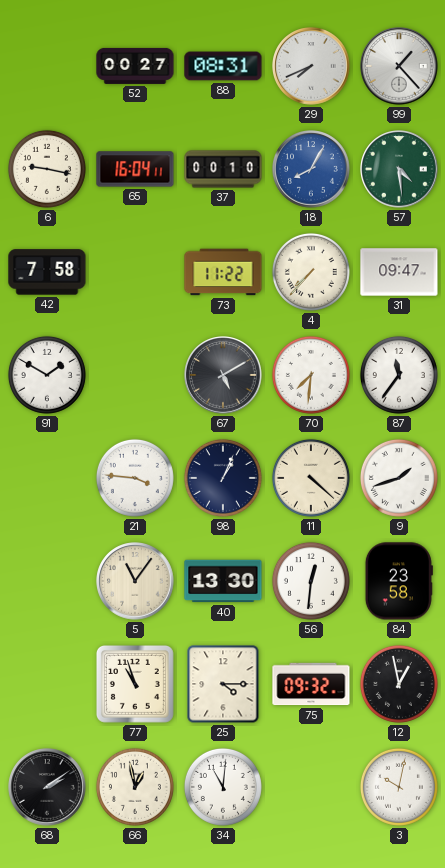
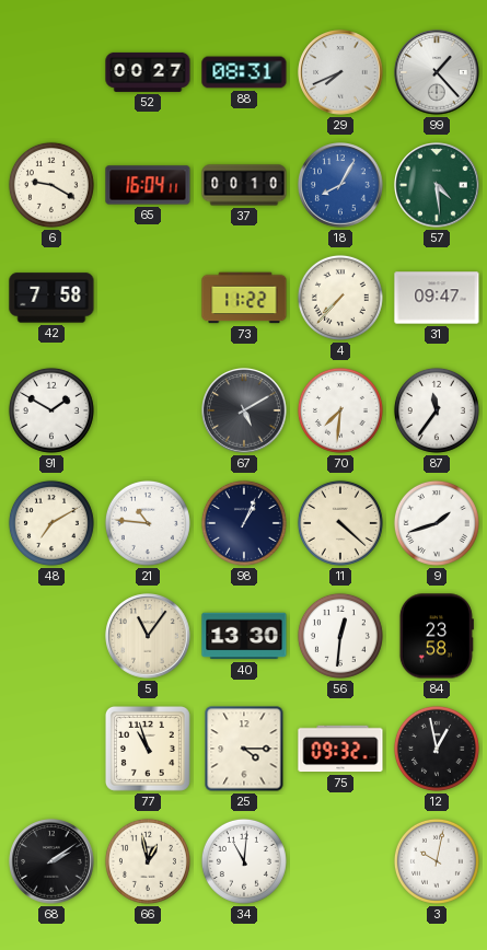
6: 9:17 -> 9:20 (51, 185)
48: none -> 7:10 (51, 523)
21: 3:46 -> 10:46 (148, 523)
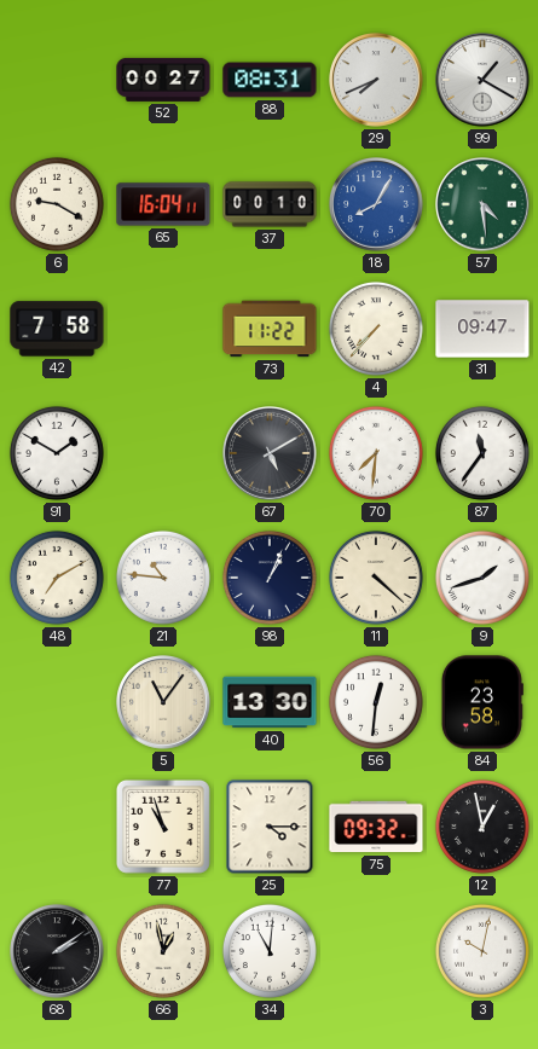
99: 1:23 -> 1:20 (482, 80)
